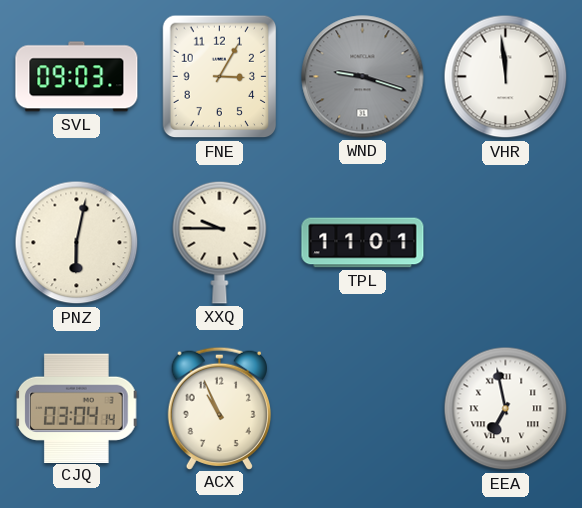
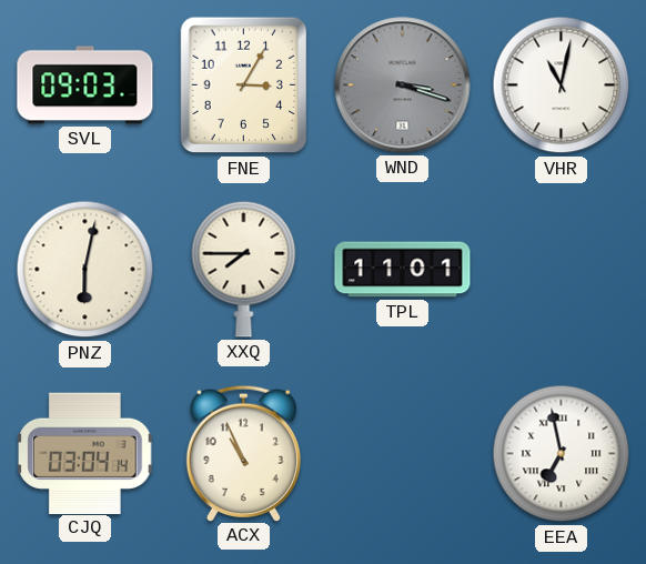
WND: 9:18 -> 3:18 (403, 85)
VHR: 11:59 -> 11:02 (562, 85)
XXQ: 9:45 -> 7:45 (244, 269)
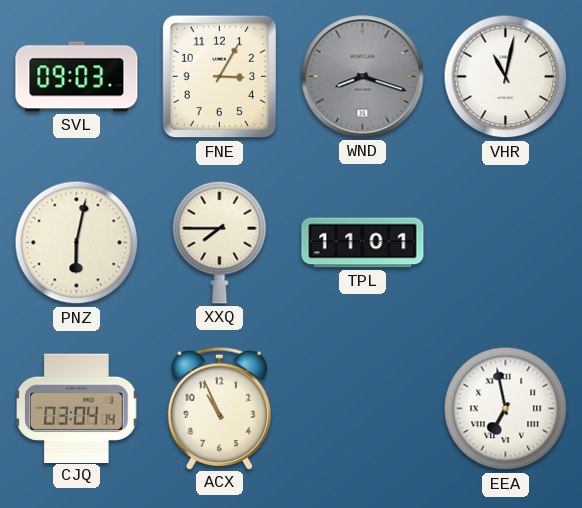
WND: 3:18 -> 8:18 (363, 77)
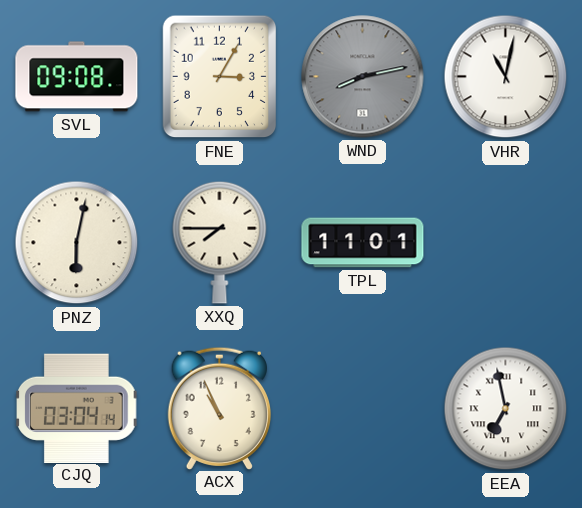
SVL: 09:03 -> 09:08 (77, 77)
WND: 8:18 -> 8:13 (363, 77)
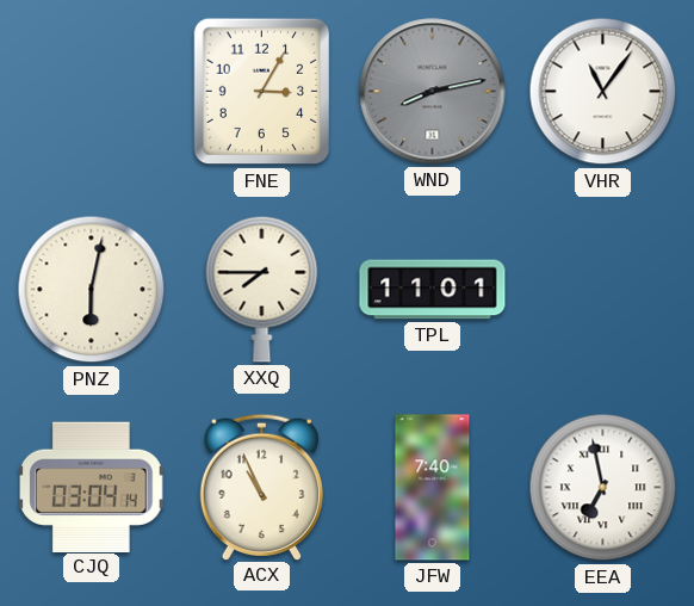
SVL: 09:08 -> none (77, 77)
VHR: 11:02 -> 11:06 (603, 92)
JFW: none -> 7:40 (433, 488)
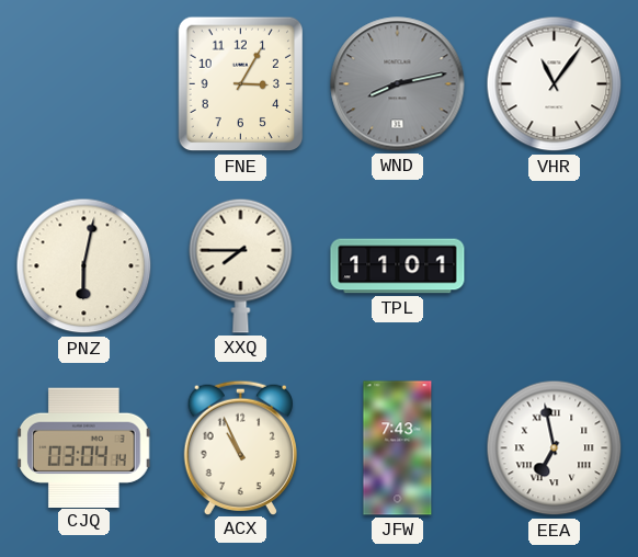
JFW: 7:40 -> 7:43 (398, 448)
